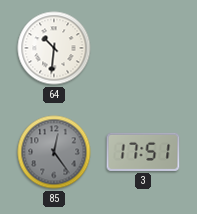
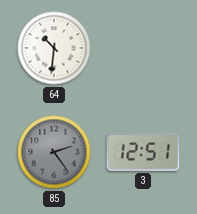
85: 12:24 -> 2:24 (54, 152)
3: 17:51 -> 12:51 (143, 152)
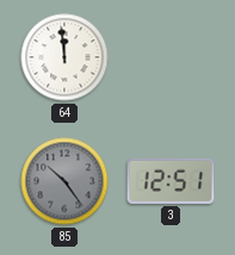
64: 10:31 -> 11:59 (64, 57)
85: 2:24 -> 10:24 (64, 181)
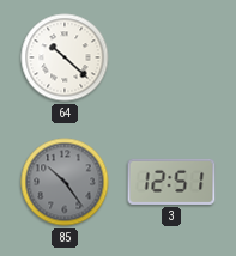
64: 11:59 -> 10:22 (65, 57)
